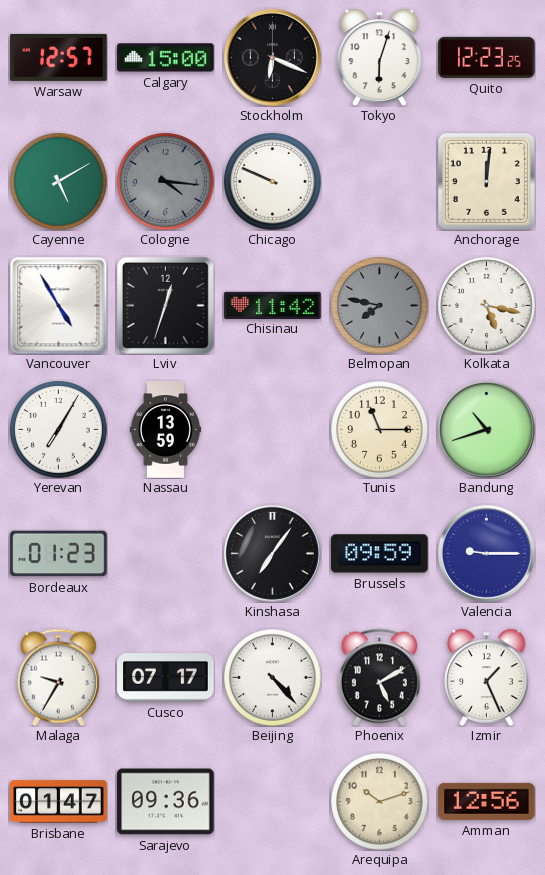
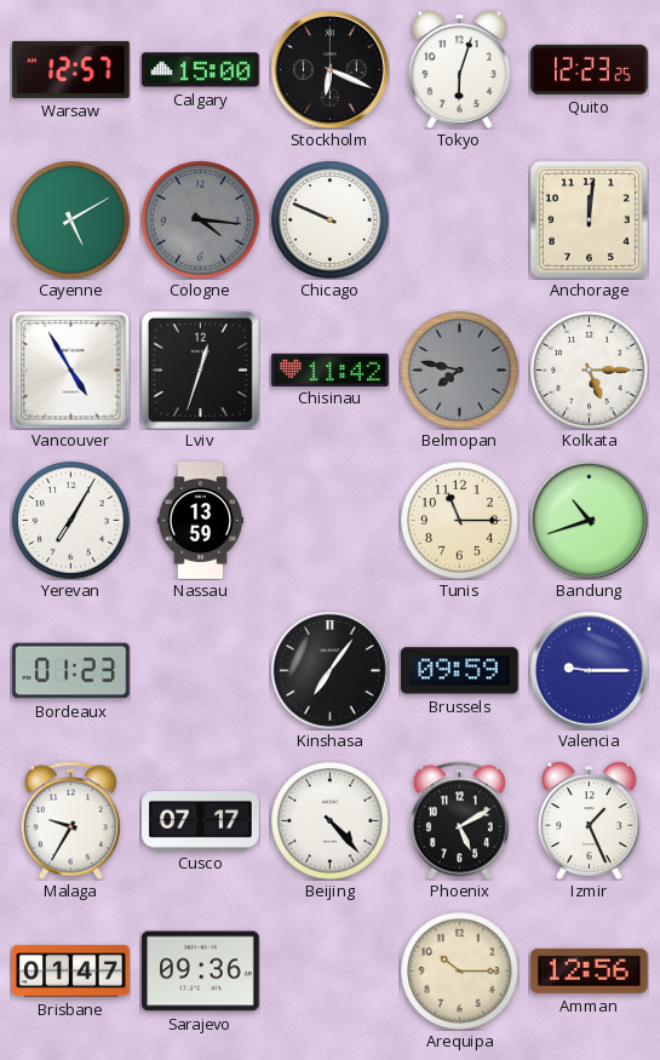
Kolkata: 5:17 -> 5:15 (590, 371)
Arequipa: 10:12 -> 10:15 (460, 972)
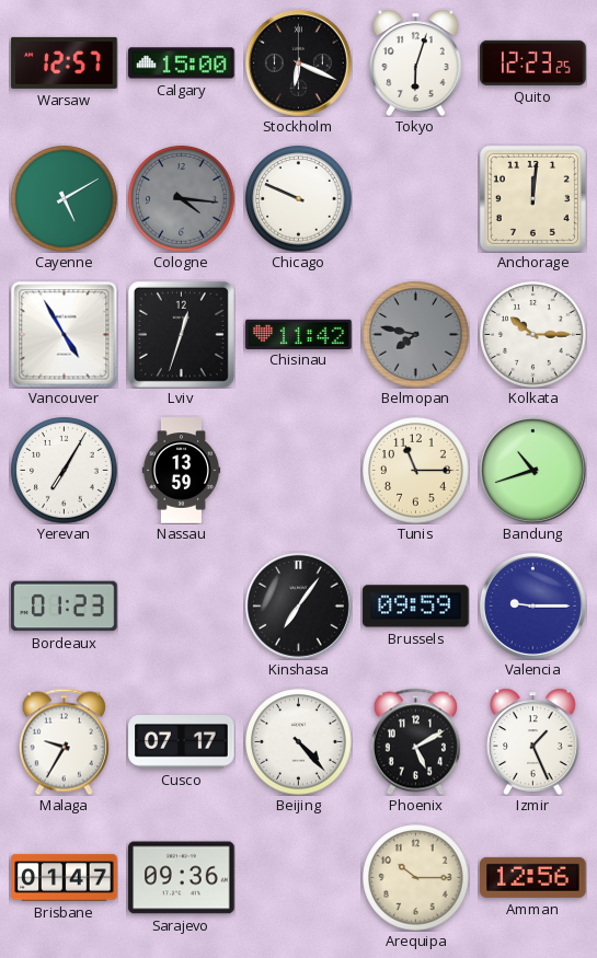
Kolkata: 5:15 -> 10:15 (533, 335)
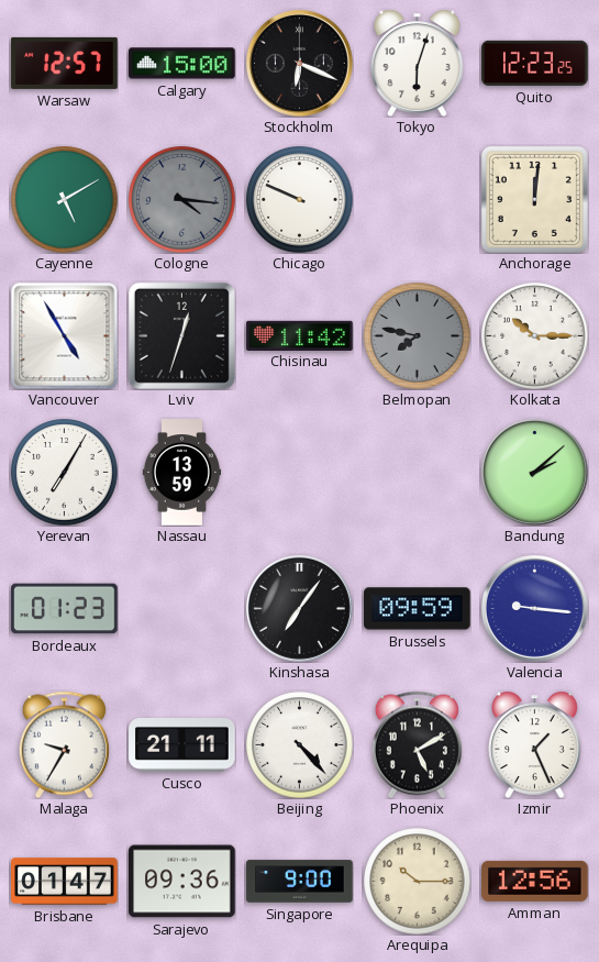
Tunis: 11:15 -> none (416, 471)
Bandung: 10:42 -> 2:08 (534, 472)
Valencia: 9:15 -> 9:16 (534, 608)
Cusco: 07:17 -> 21:11 (182, 745)
Singapore: none -> 9:00 (300, 882)
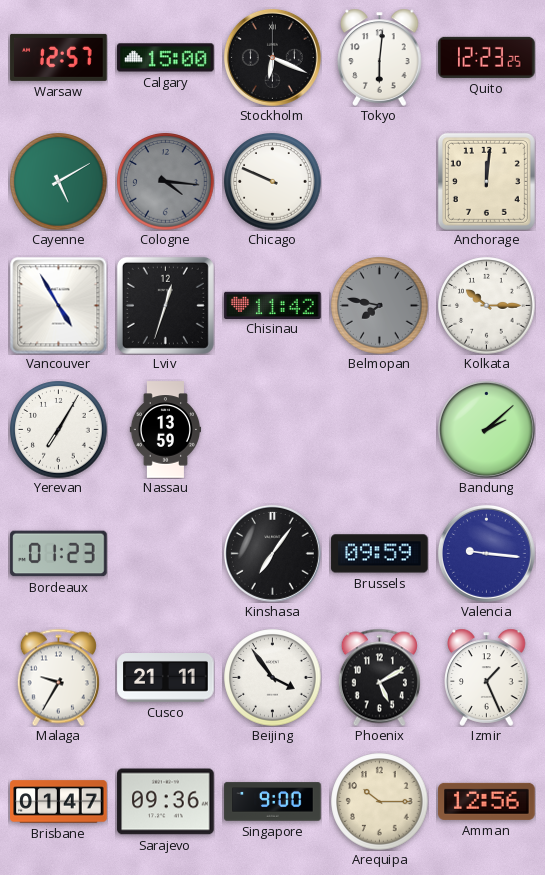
Tokyo: 6:03 -> 6:01 (380, 57)
Beijing: 4:23 -> 3:54 (273, 678)
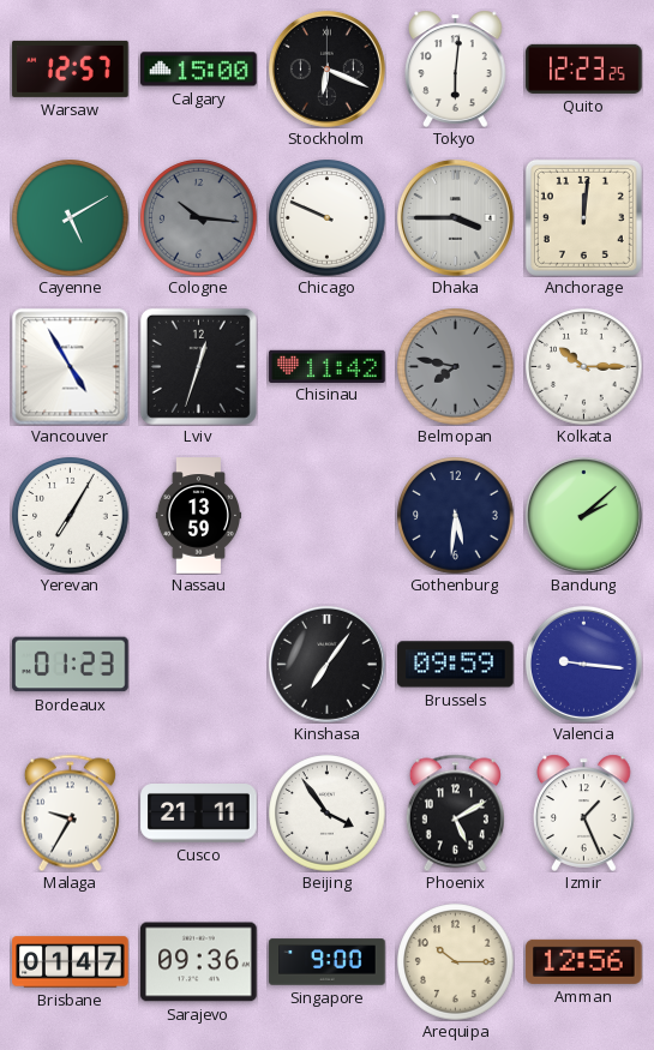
Cologne: 4:16 -> 10:16 (199, 218)
Dhaka: none -> 3:45 (455, 217)
Gothenburg: none -> 5:31 (456, 516)
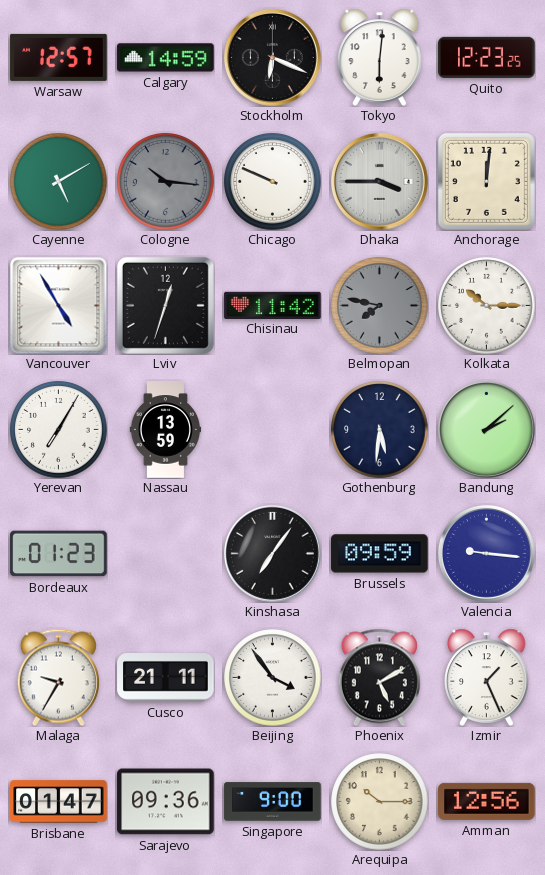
Calgary: 15:00 -> 14:59 (166, 58)
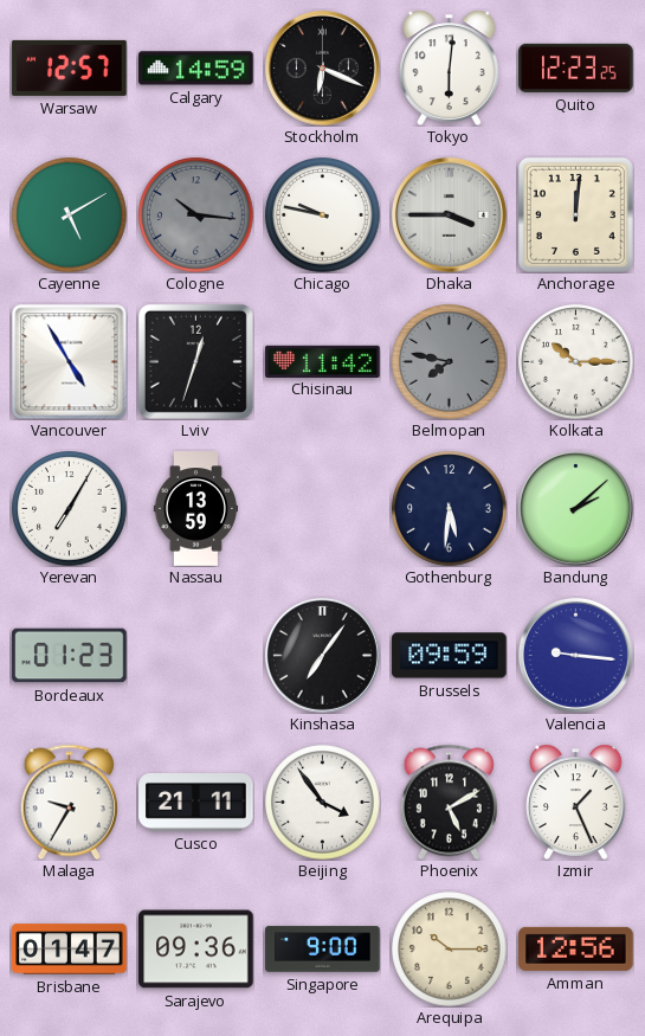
Chicago: 9:49 -> 9:47 (323, 215)
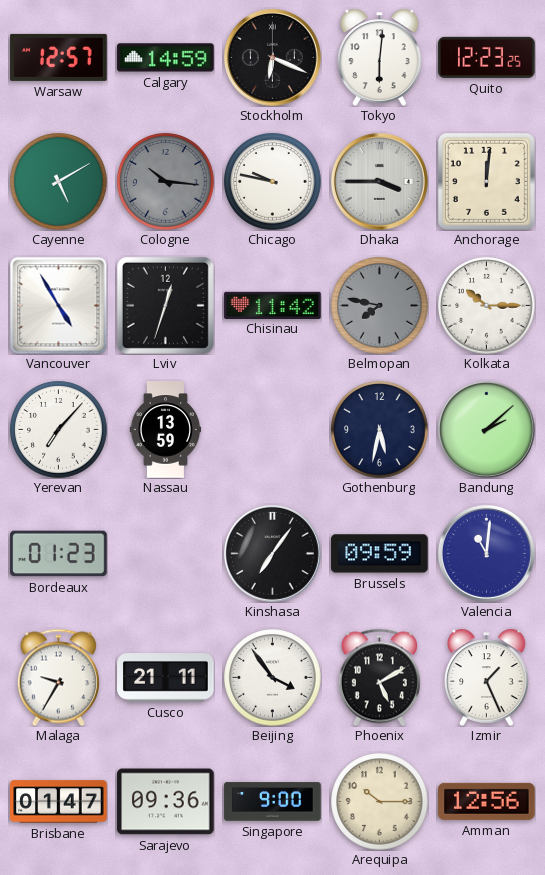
Yerevan: 7:05 -> 7:07 (59, 430)
Gothenburg: 5:31 -> 5:32 (380, 430)
Valencia: 9:16 -> 11:01 (486, 553)
